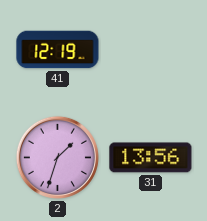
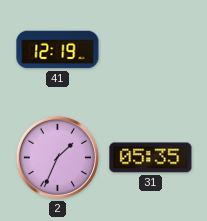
2: 1:33 -> 1:34 (57, 157)
31: 13:56 -> 05:35 (151, 158)
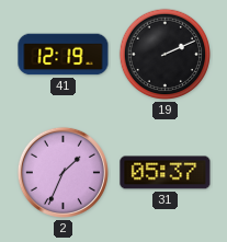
19: none -> 2:11 (166, 55)
31: 05:35 -> 05:37 (166, 173)
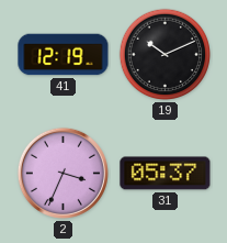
19: 2:11 -> 10:11 (166, 55)
2: 1:34 -> 3:34 (63, 173)
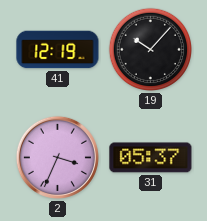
19: 10:11 -> 10:07 (151, 50)
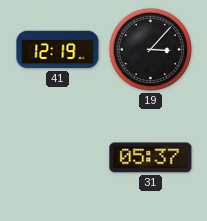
19: 10:07 -> 3:07 (151, 50)
2: 3:34 -> none (57, 157)
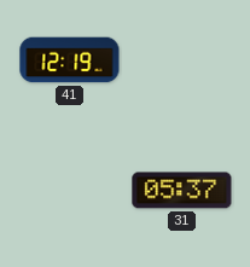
19: 3:07 -> none (151, 50)
